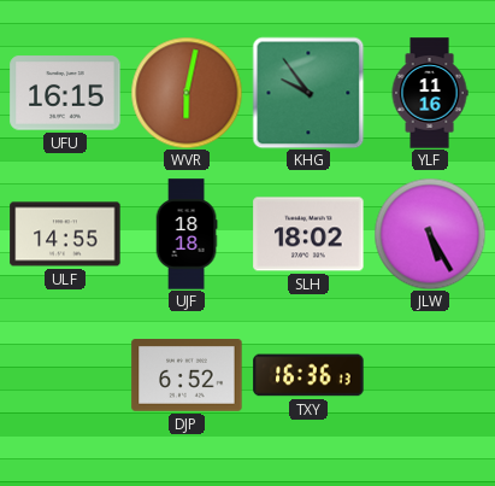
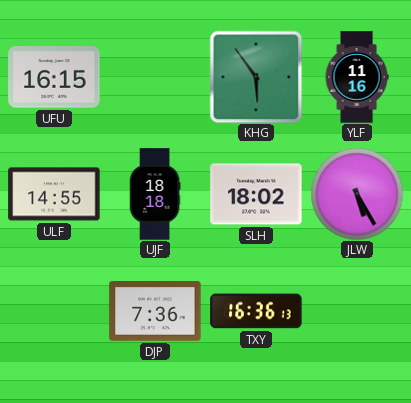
WVR: 6:02 -> none (187, 93)
KHG: 9:54 -> 5:54 (256, 77)
DJP: 6:52 -> 7:36 (155, 312)
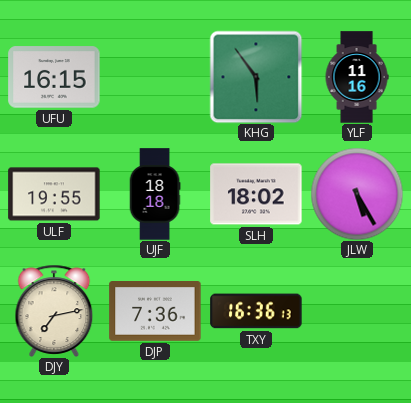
ULF: 14:55 -> 19:55 (54, 194)
DJY: none -> 7:13 (54, 311)
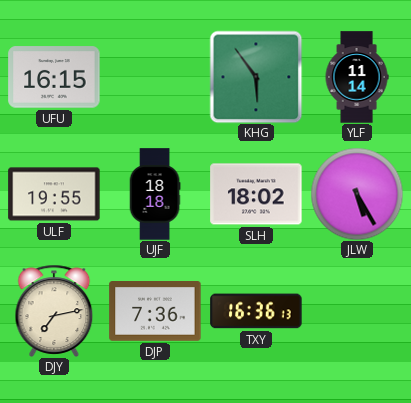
YLF: 11:16 -> 11:14 (357, 77)
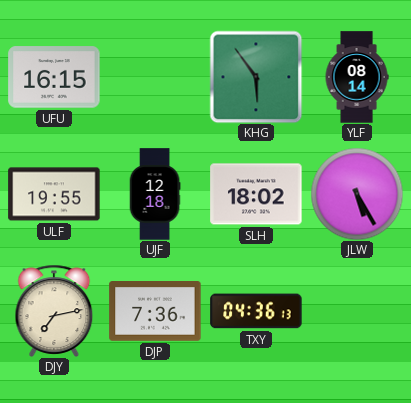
YLF: 11:14 -> 08:14 (357, 77)
UJF: 18:18 -> 12:18 (155, 194)
TXY: 16:36 -> 04:36 (256, 311)
